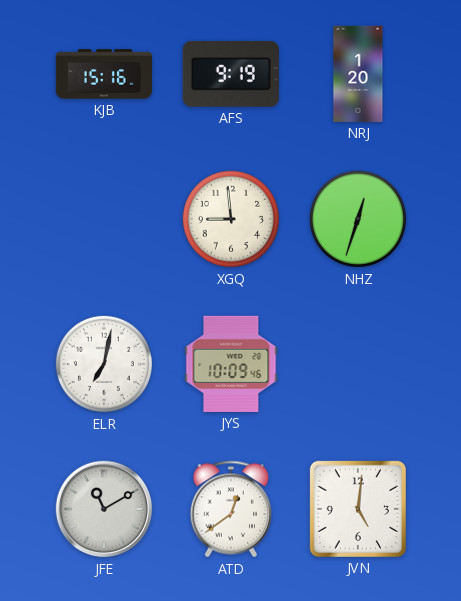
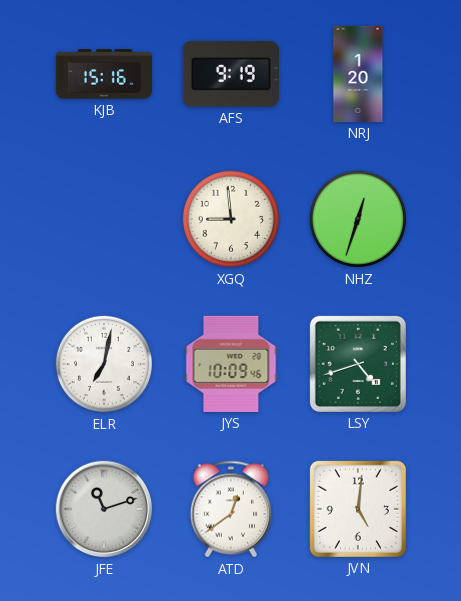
LSY: none -> 4:42 (358, 364)
JFE: 11:10 -> 11:12 (104, 509)
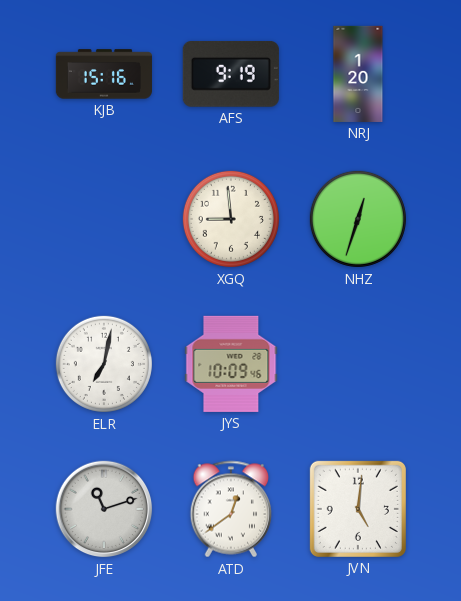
LSY: 4:42 -> none (358, 364)
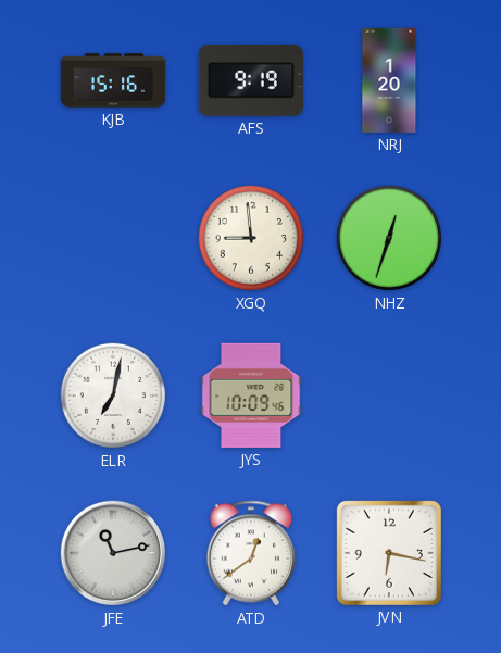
JFE: 11:12 -> 11:13 (113, 553)
JVN: 5:01 -> 6:17 (389, 553)
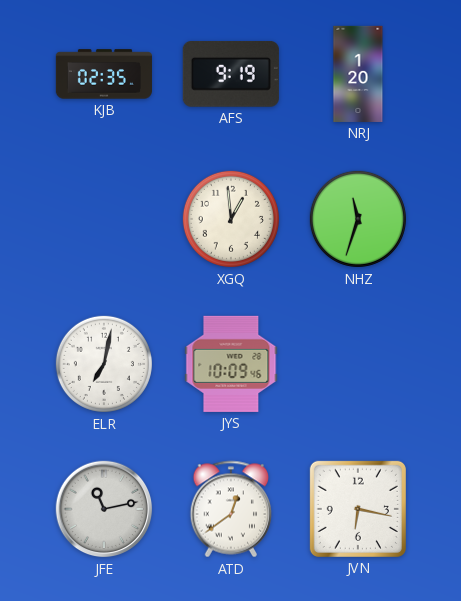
KJB: 15:16 -> 02:35 (104, 74)
XGQ: 8:59 -> 12:59 (231, 219)
NHZ: 12:33 -> 11:33 (358, 219)
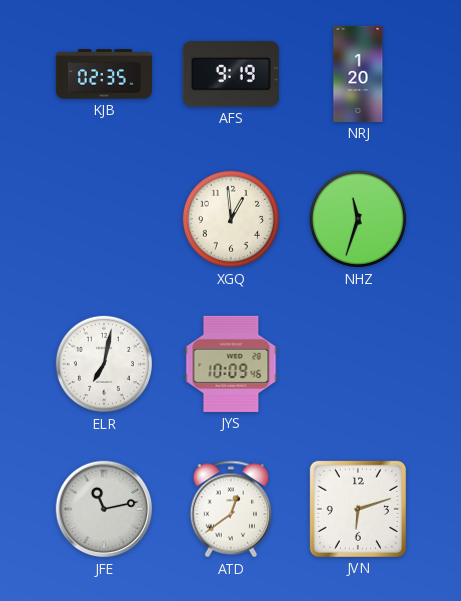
JVN: 6:17 -> 6:12 (358, 509)
